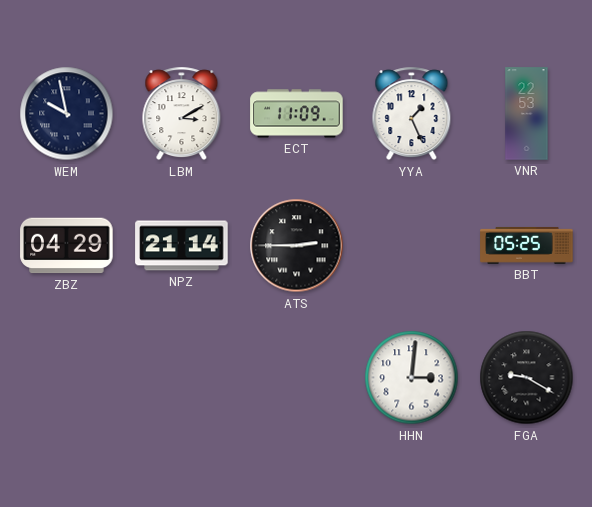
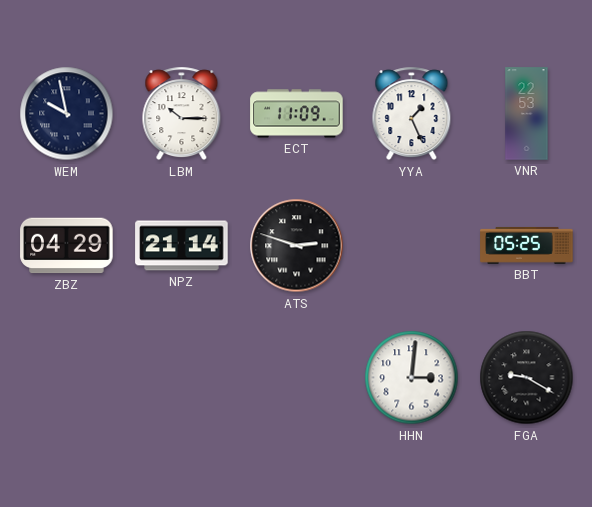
LBM: 3:10 -> 10:15 (182, 114)
ATS: 2:45 -> 2:48 (297, 246)
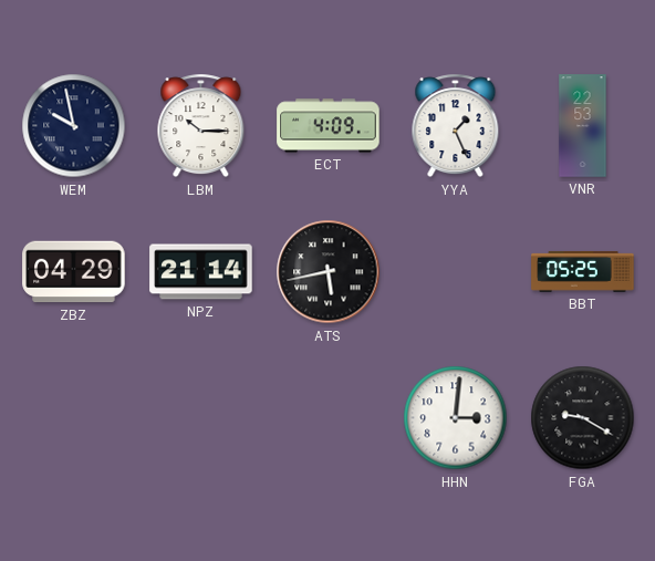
ECT: 11:09 -> 4:09 (329, 126)
ATS: 2:48 -> 5:43 (329, 272)
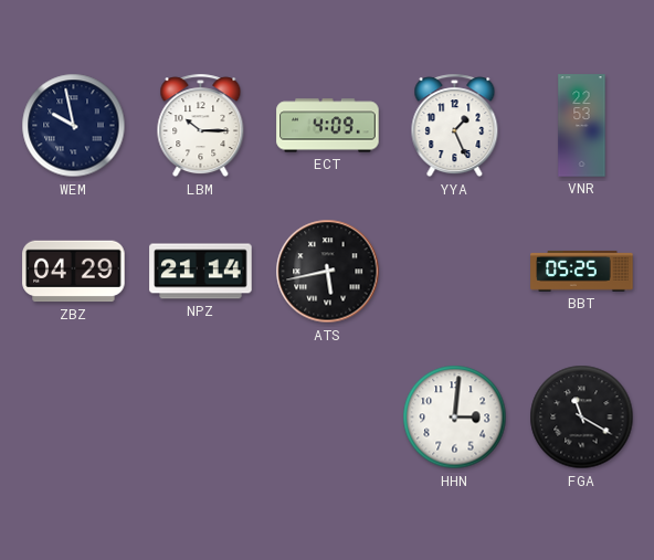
FGA: 9:20 -> 11:20 (582, 418)
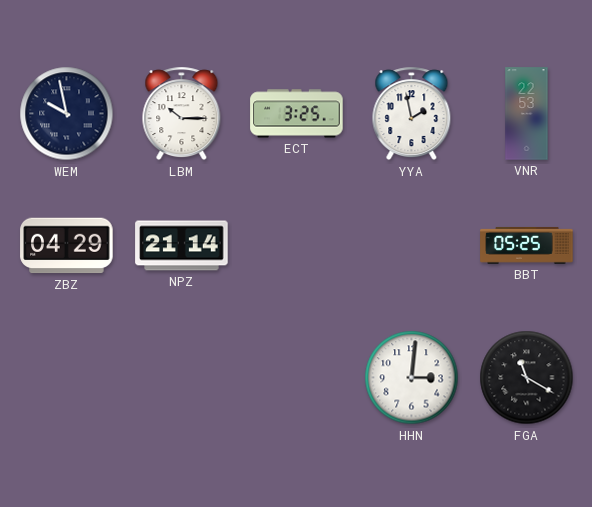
ECT: 4:09 -> 3:25 (297, 114)
YYA: 1:26 -> 1:58 (412, 114)
ATS: 5:43 -> none (328, 272)
